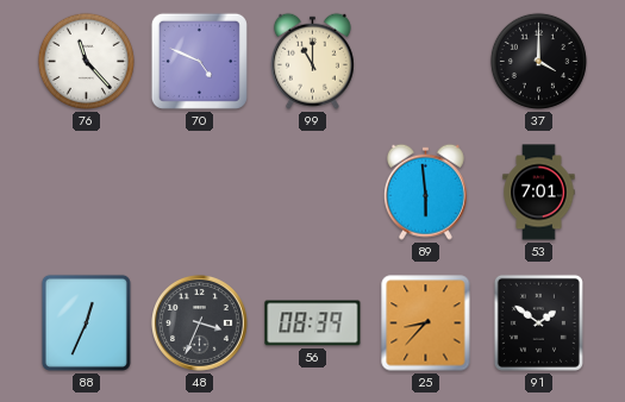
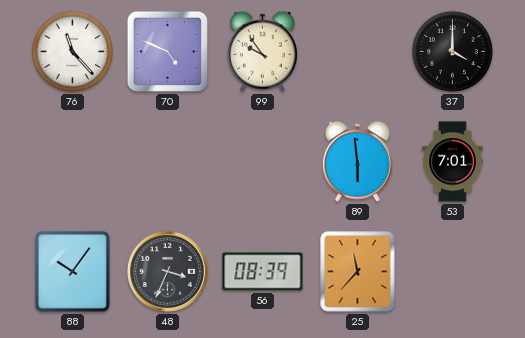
99: 11:00 -> 9:54 (262, 51)
88: 12:34 -> 10:06 (72, 271)
25: 8:37 -> 11:37 (358, 272)
91: 1:51 -> none (538, 322)
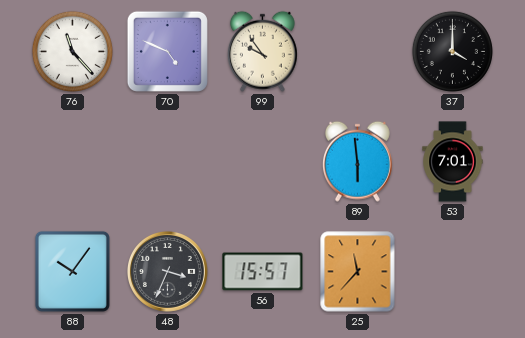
56: 08:39 -> 15:57 (263, 272)
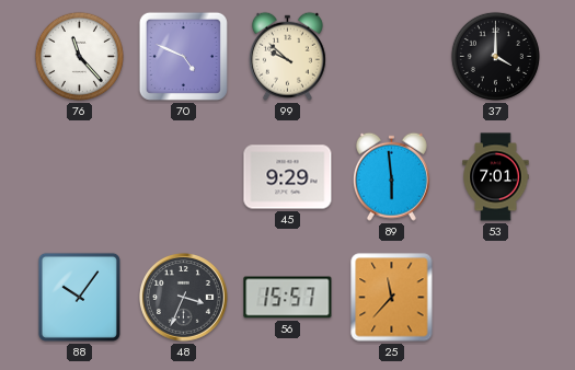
99: 9:54 -> 9:52 (287, 56)
45: none -> 9:29 (288, 177)
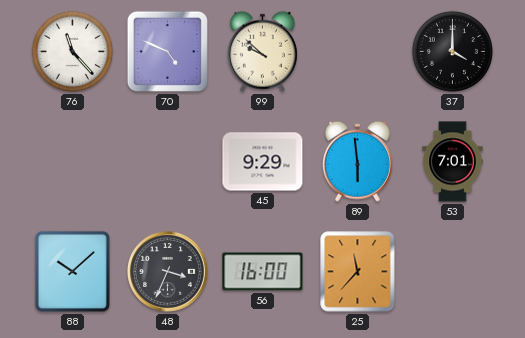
88: 10:06 -> 10:08 (72, 271)
56: 15:57 -> 16:00 (263, 272)
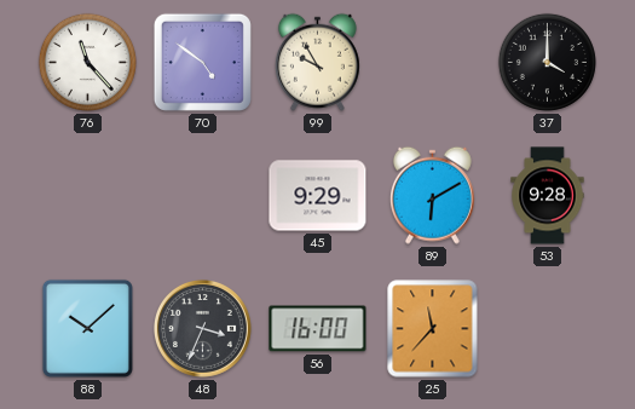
70: 4:49 -> 4:51 (202, 62)
99: 9:52 -> 9:55 (317, 62)
89: 5:59 -> 6:10 (432, 195)
53: 7:01 -> 9:28 (548, 196)
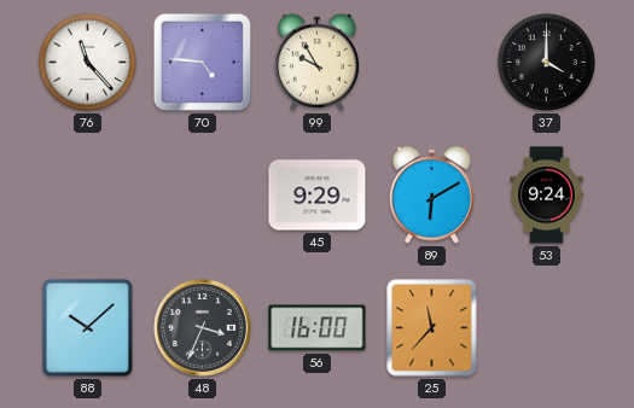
70: 4:51 -> 4:46 (202, 62)
53: 9:28 -> 9:24 (547, 196)
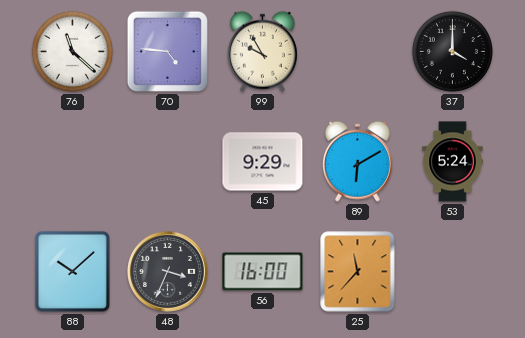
76: 11:23 -> 11:22 (72, 51)
53: 9:24 -> 5:24 (453, 162)
